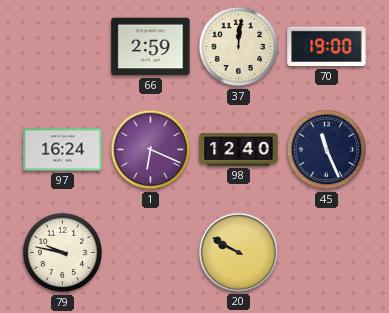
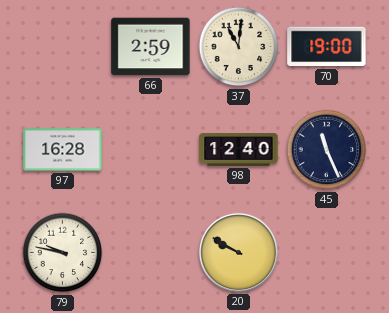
37: 12:01 -> 11:01 (239, 47)
97: 16:24 -> 16:28 (63, 150)
1: 6:19 -> none (151, 150)
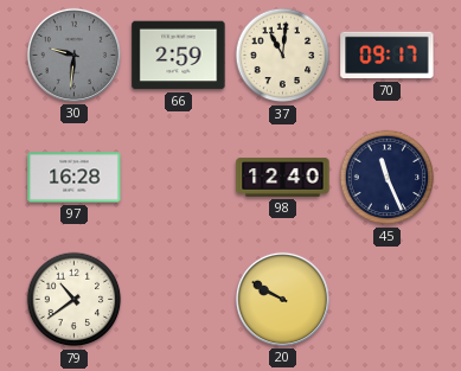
30: none -> 9:31 (73, 55)
70: 19:00 -> 09:17 (388, 56)
79: 9:47 -> 10:39 (75, 300)
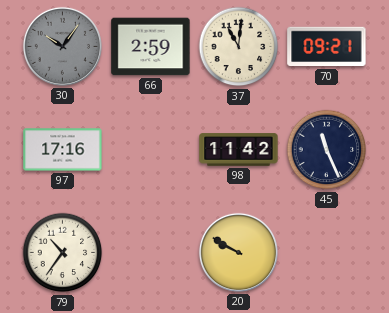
30: 9:31 -> 10:06 (62, 46)
70: 09:17 -> 09:21 (327, 47)
97: 16:28 -> 17:16 (63, 150)
98: 12:40 -> 11:42 (239, 150)
79: 10:39 -> 10:36 (63, 253)
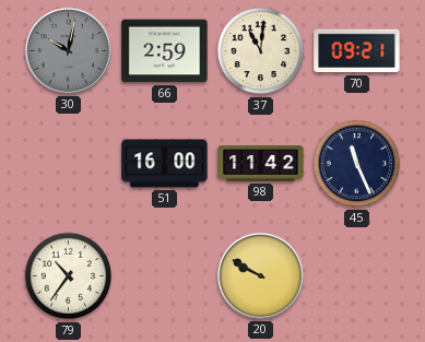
30: 10:06 -> 10:02 (68, 50)
97: 17:16 -> none (63, 150)
51: none -> 16:00 (165, 164)
